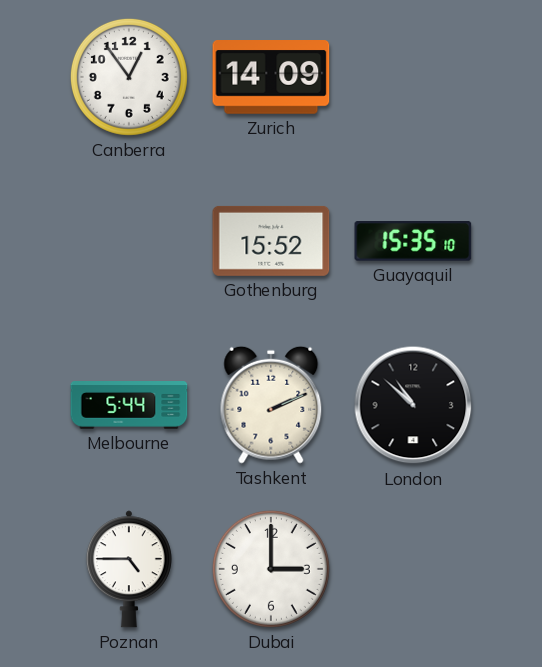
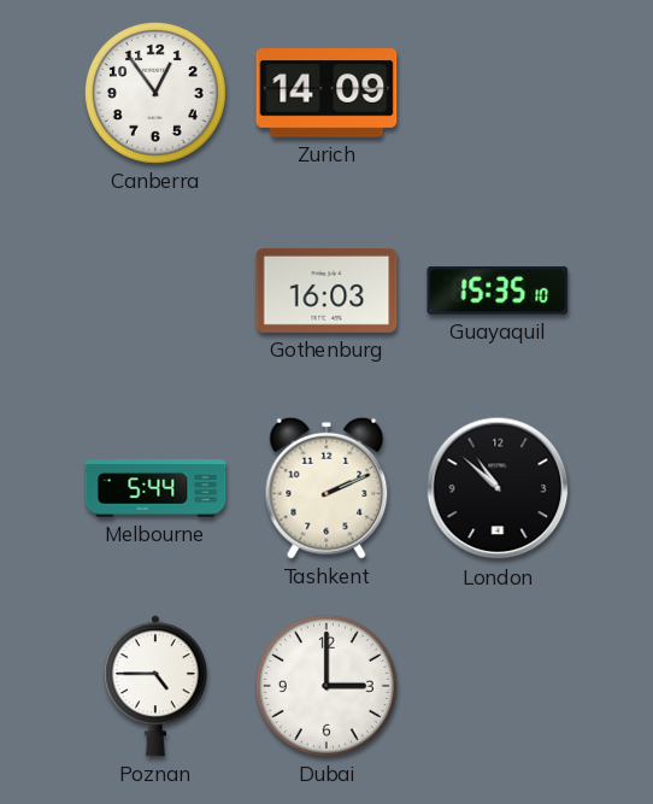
Gothenburg: 15:52 -> 16:03 (326, 291)
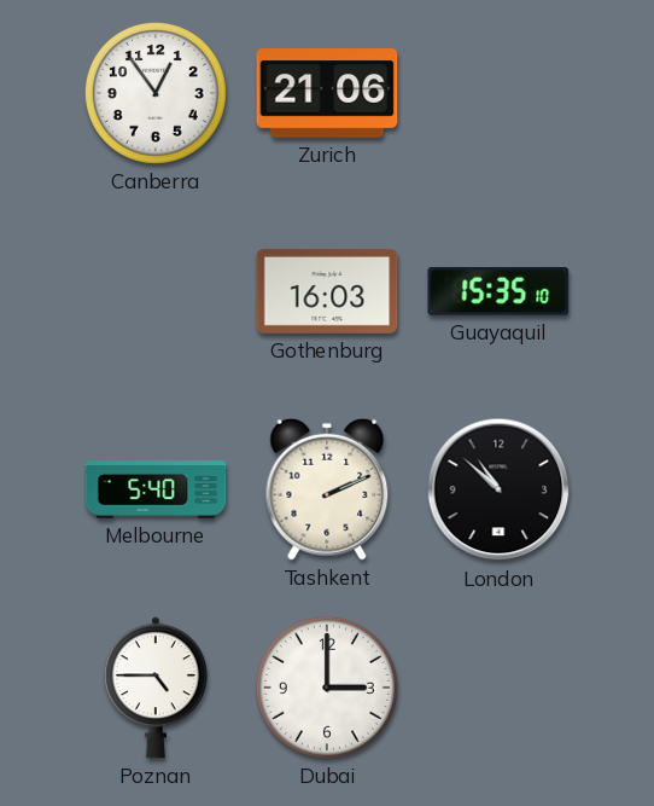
Zurich: 14:09 -> 21:06 (327, 93)
Melbourne: 5:44 -> 5:40 (156, 491)
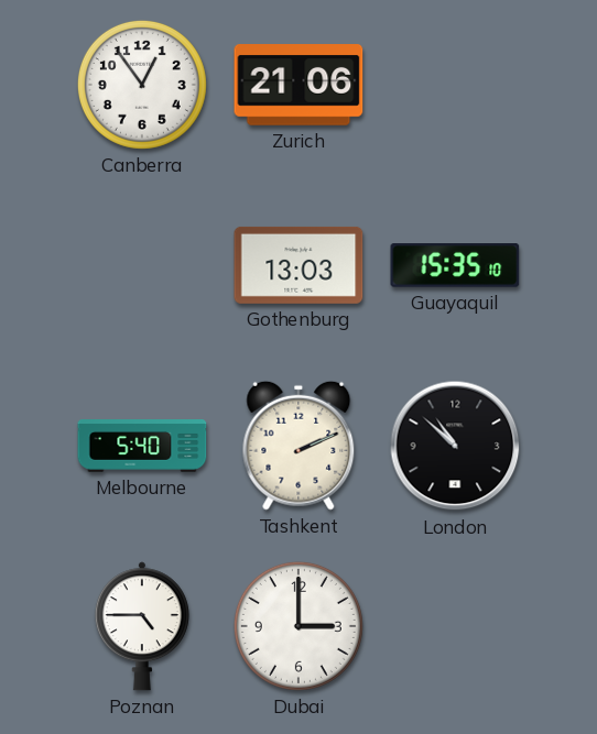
Gothenburg: 16:03 -> 13:03 (298, 265)
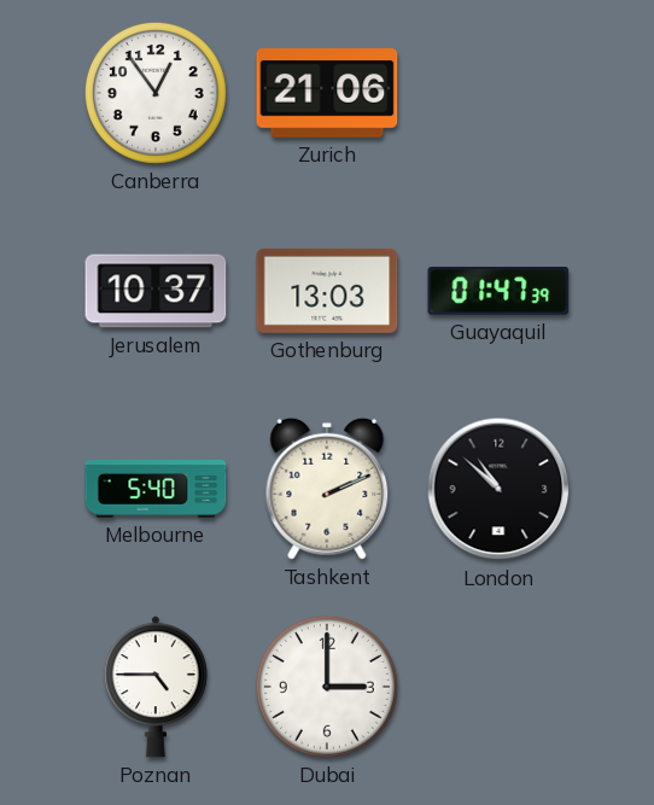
Jerusalem: none -> 10:37 (156, 291)
Guayaquil: 15:35 -> 01:47 (498, 292)
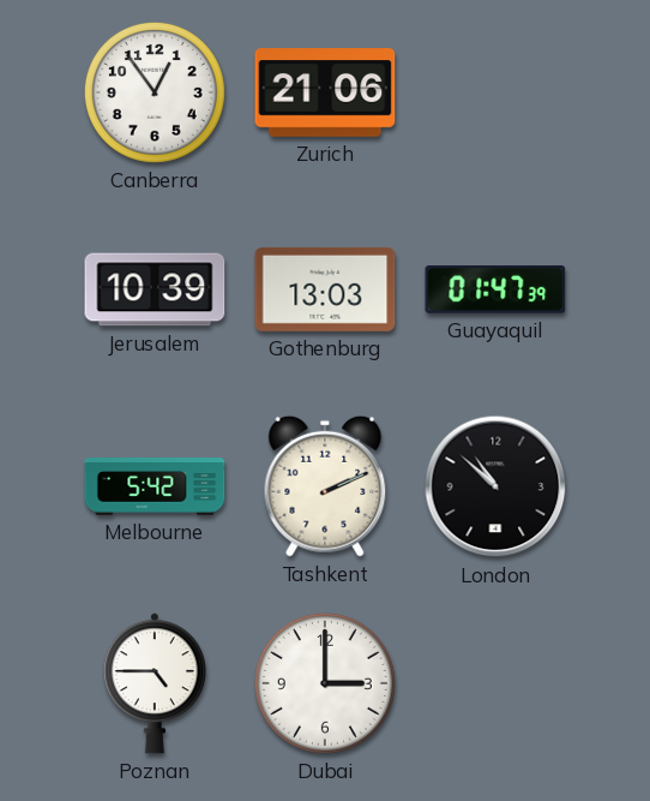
Jerusalem: 10:37 -> 10:39 (155, 289)
Melbourne: 5:40 -> 5:42 (155, 488)
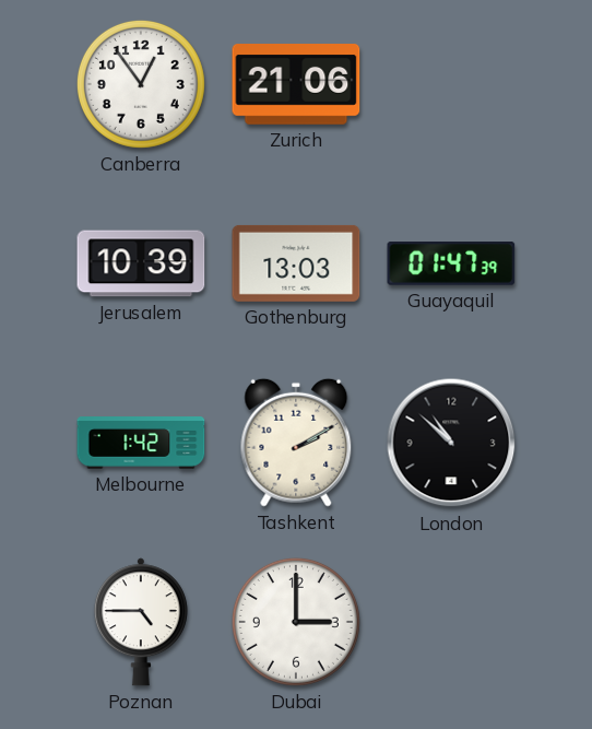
Melbourne: 5:42 -> 1:42 (141, 444)
Tashkent: 2:11 -> 2:10 (296, 443)
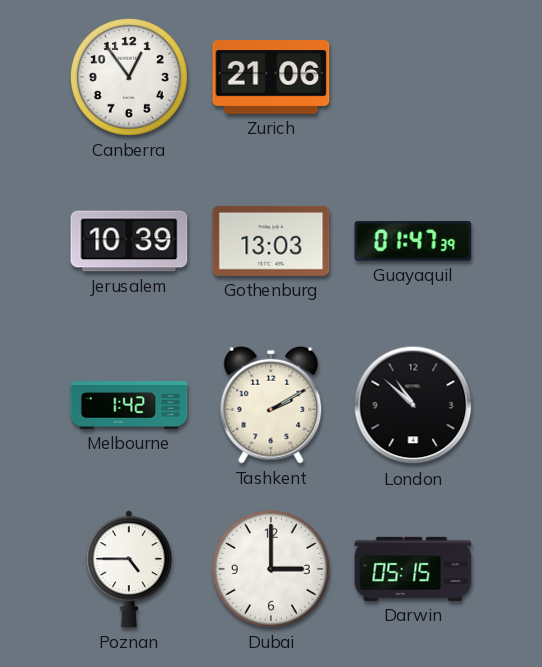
Darwin: none -> 05:15 (413, 569)
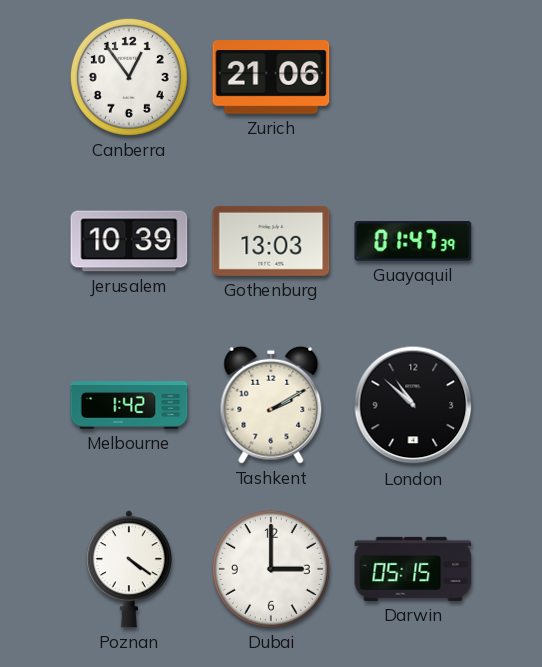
Poznan: 4:45 -> 4:21 (129, 569)
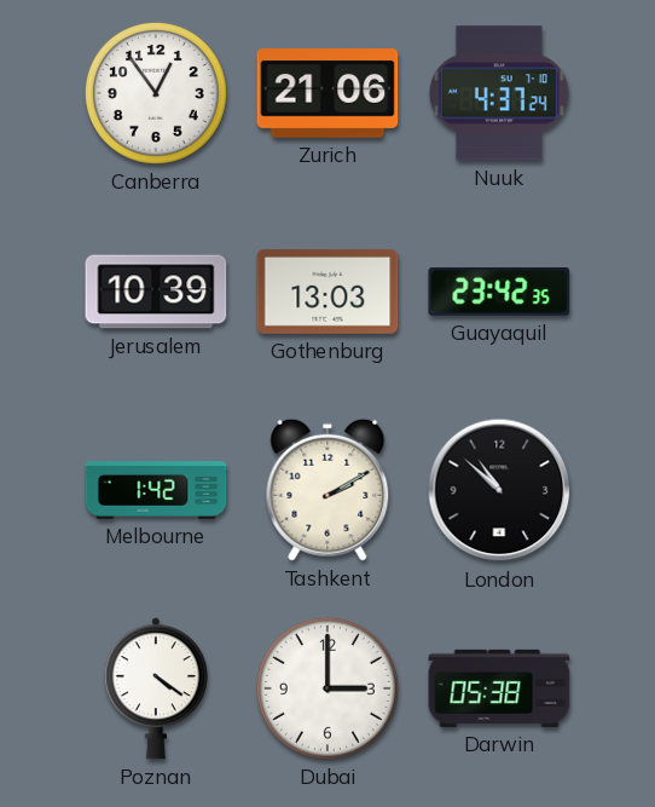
Nuuk: none -> 4:37 (499, 93)
Guayaquil: 01:47 -> 23:42 (499, 293)
Darwin: 05:15 -> 05:38 (499, 688)
